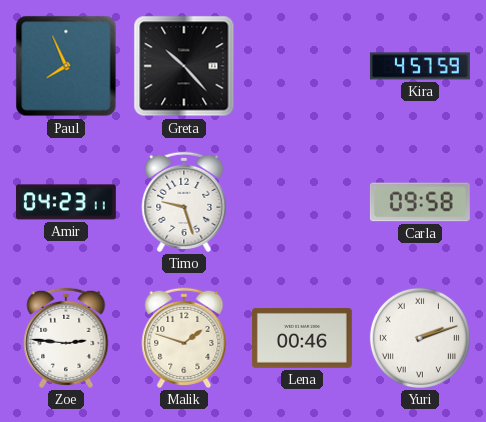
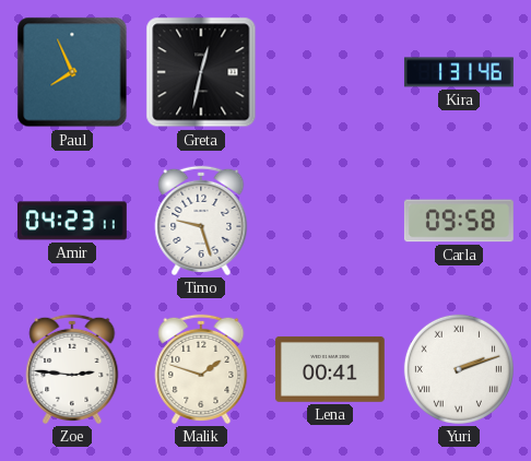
Greta: 10:23 -> 12:32 (201, 72)
Kira: 4:57 -> 1:31 (459, 72)
Lena: 00:46 -> 00:41 (330, 369)
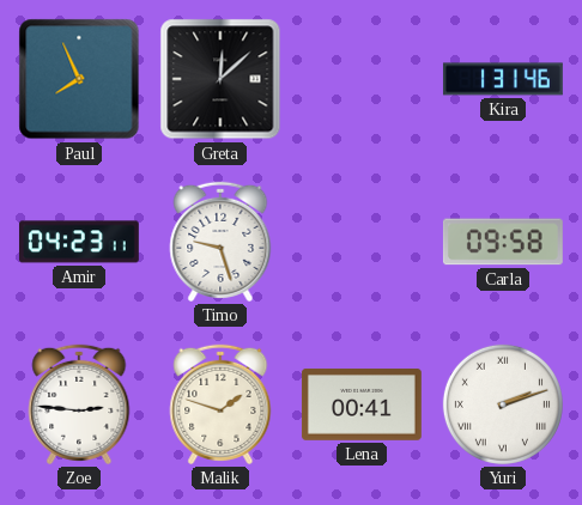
Greta: 12:32 -> 12:08 (220, 79)
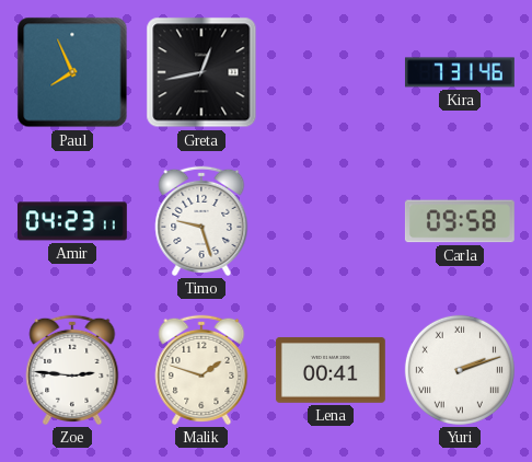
Greta: 12:08 -> 12:43 (201, 72)
Kira: 1:31 -> 7:31 (460, 72)
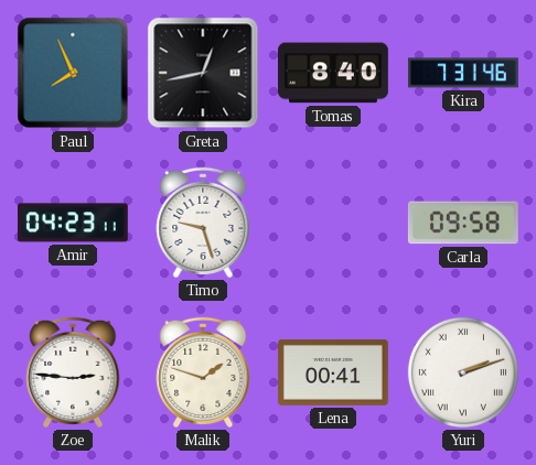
Tomas: none -> 8:40 (333, 73)
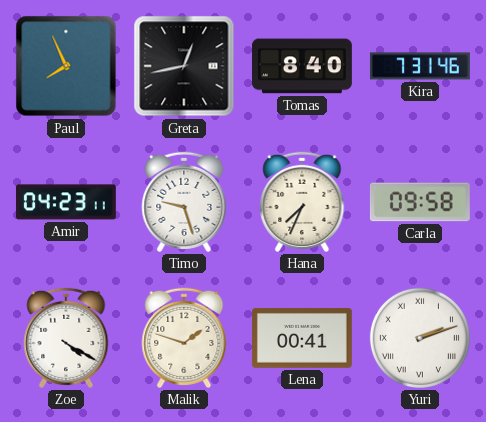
Hana: none -> 7:34 (302, 202)
Zoe: 2:46 -> 4:20 (66, 338)
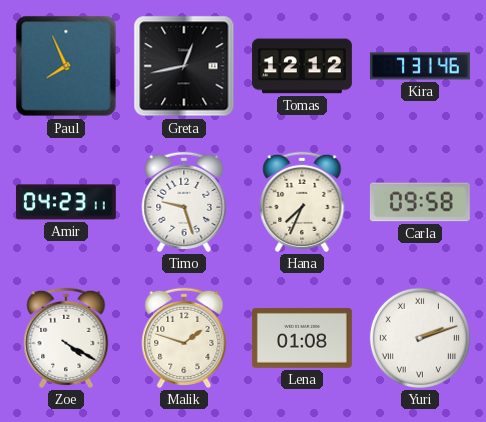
Tomas: 8:40 -> 12:12 (302, 66)
Lena: 00:41 -> 01:08 (302, 338)
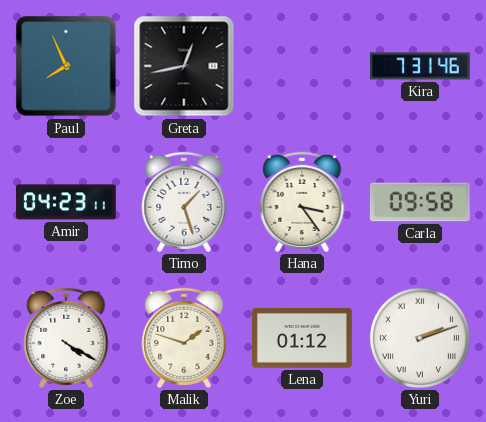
Tomas: 12:12 -> none (302, 66)
Timo: 9:27 -> 1:27 (184, 202)
Hana: 7:34 -> 3:24 (302, 202)
Lena: 01:08 -> 01:12 (302, 338)
